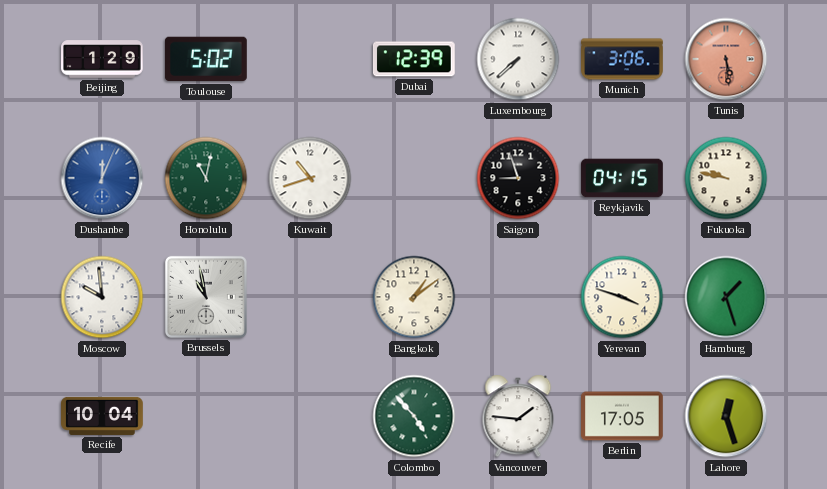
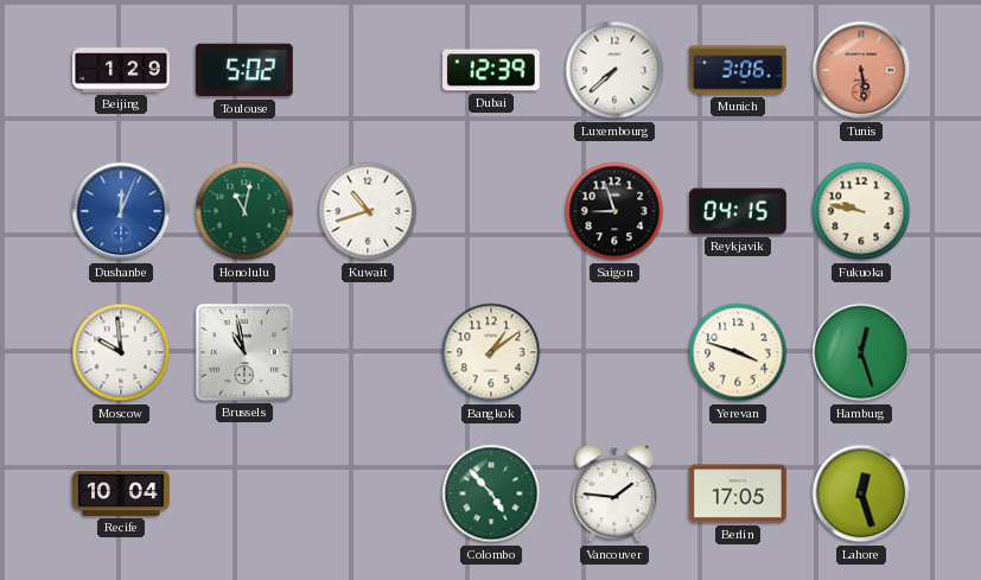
Hamburg: 1:27 -> 12:27 (861, 352)
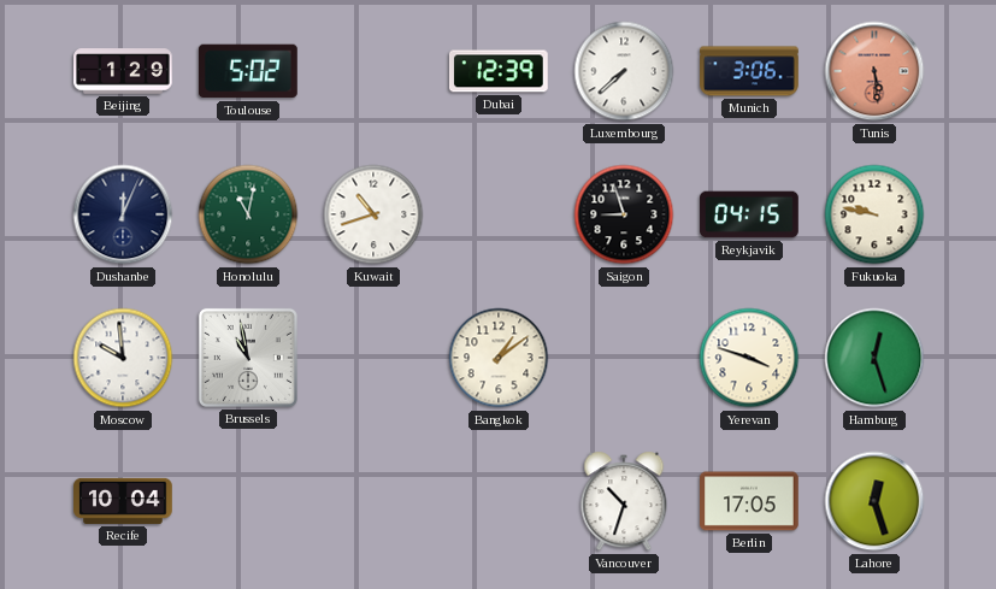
Dushanbe dial: blue -> navy (123, 214)
Colombo: 4:53 -> none (491, 493)
Vancouver: 1:46 -> 10:33 (624, 501)
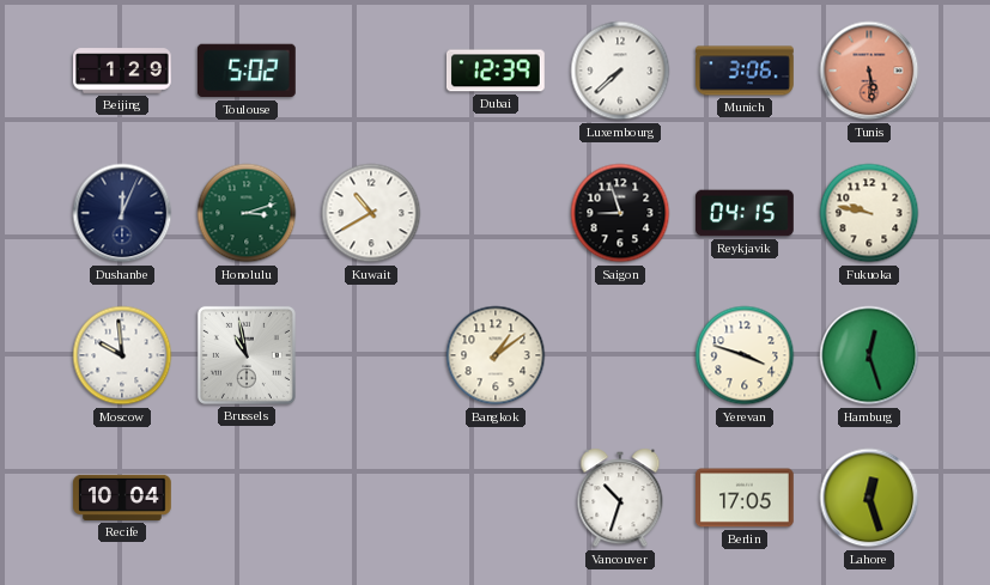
Honolulu: 11:02 -> 3:12 (247, 213)
Kuwait: 10:42 -> 10:40 (371, 213)
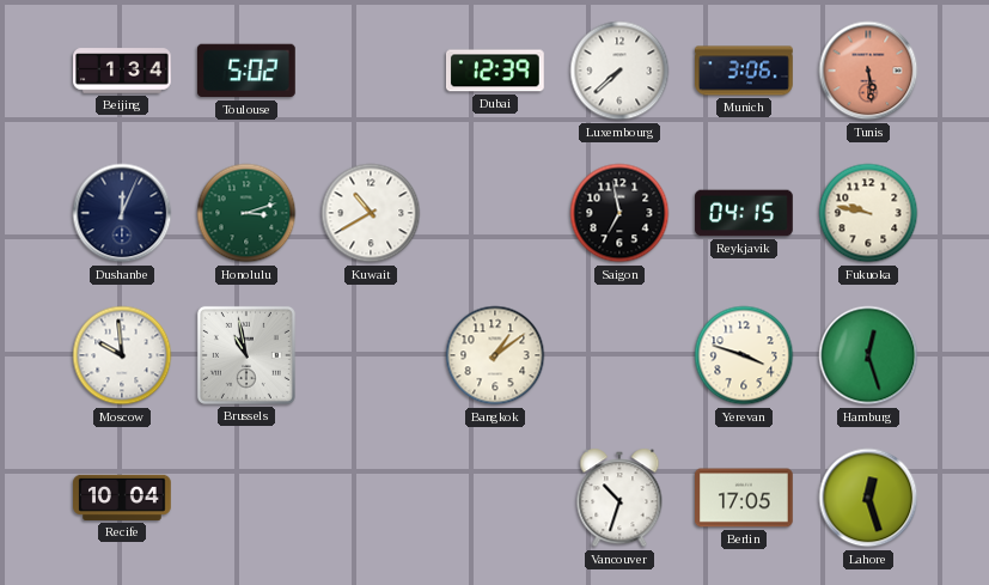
Beijing: 1:29 -> 1:34 (122, 71)
Saigon: 8:57 -> 6:58 (619, 213)
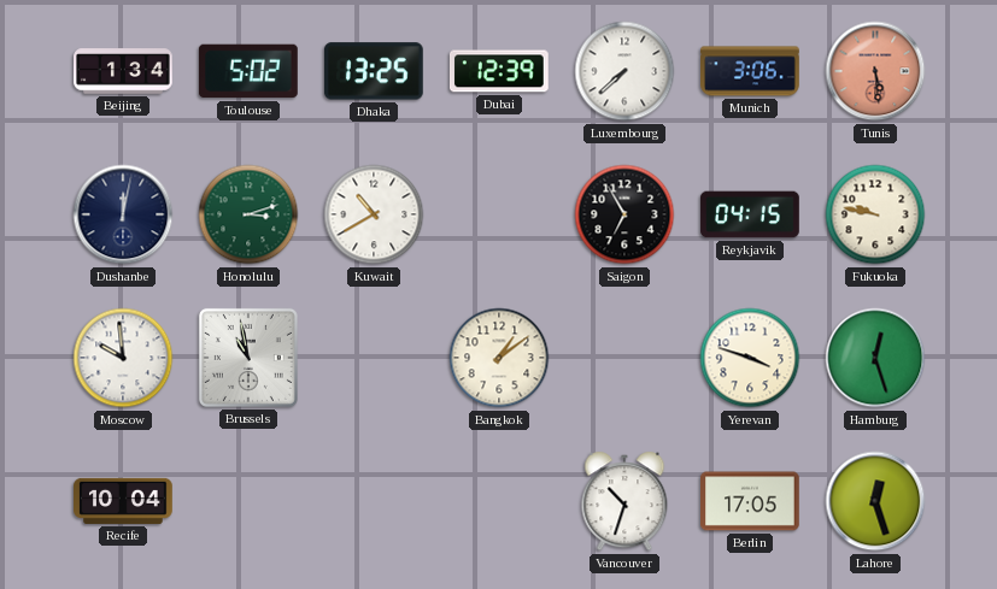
Dhaka: none -> 13:25 (374, 71)
Dushanbe: 12:04 -> 12:02 (123, 214)
Saigon: 6:58 -> 6:55 (624, 214)
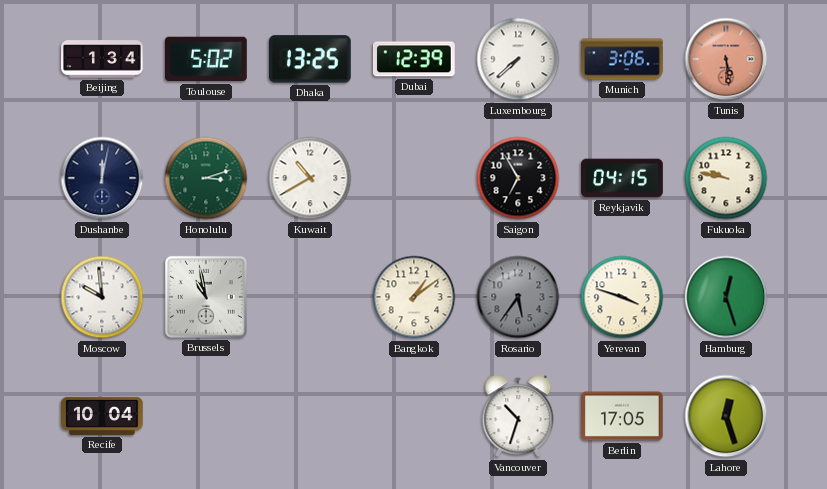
Rosario: none -> 5:36 (518, 297)
